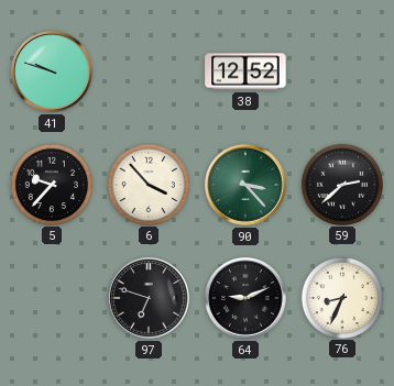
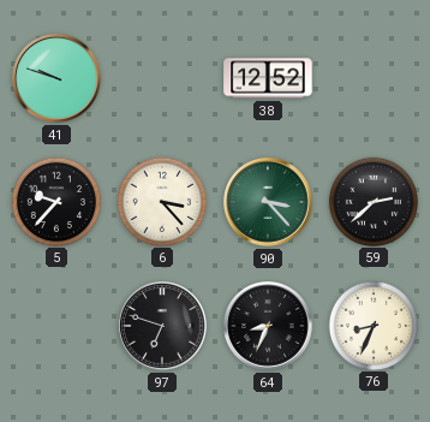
6: 3:53 -> 3:23 (161, 201)
64: 9:11 -> 8:34 (269, 327)
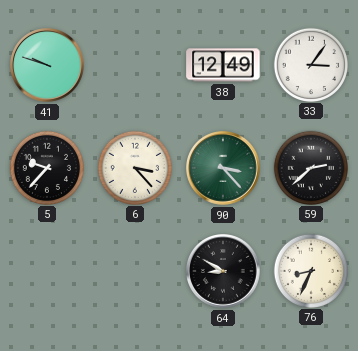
38: 12:52 -> 12:49 (223, 65)
33: none -> 3:06 (310, 64)
97: 6:48 -> none (163, 327)
64: 8:34 -> 8:50 (224, 272)
